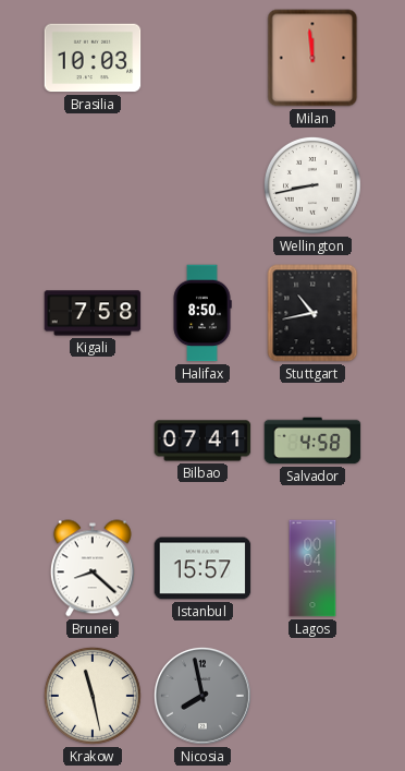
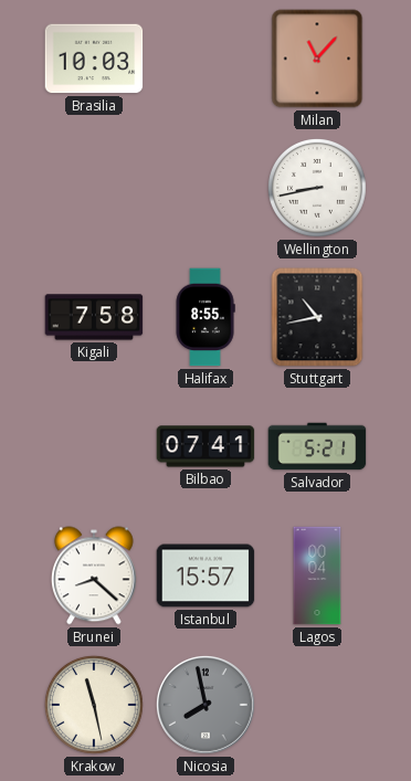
Milan: 11:59 -> 11:07 (317, 59)
Halifax: 8:50 -> 8:55 (205, 317)
Salvador: 4:58 -> 5:21 (317, 446)
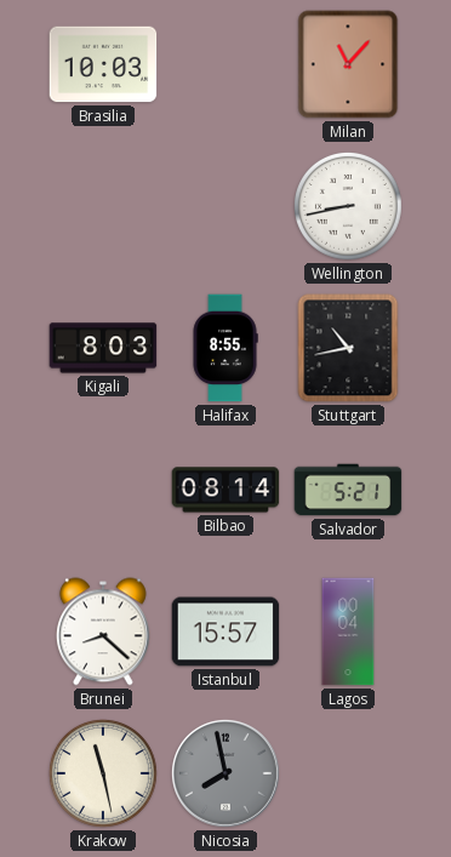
Kigali: 7:58 -> 8:03 (103, 348)
Bilbao: 07:41 -> 08:14 (225, 490)
